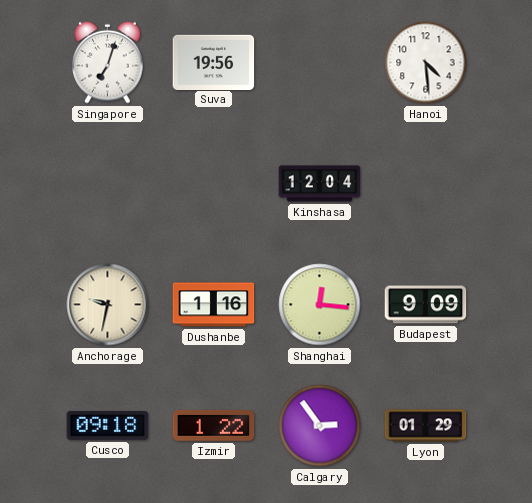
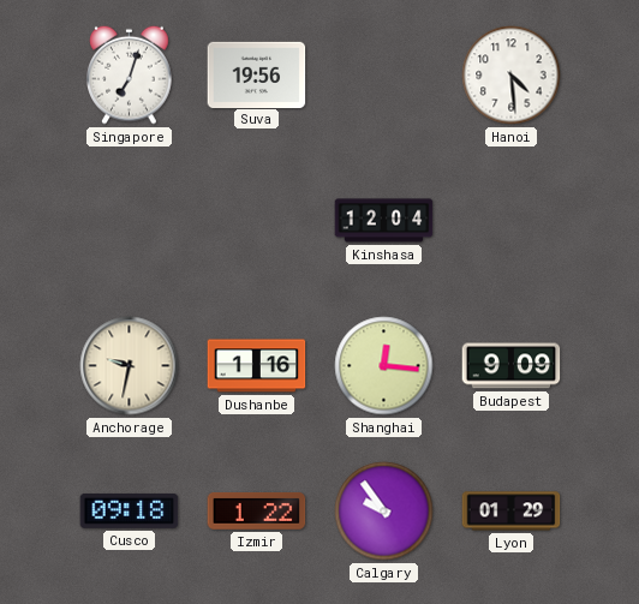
Calgary: 2:54 -> 9:54 (384, 512)
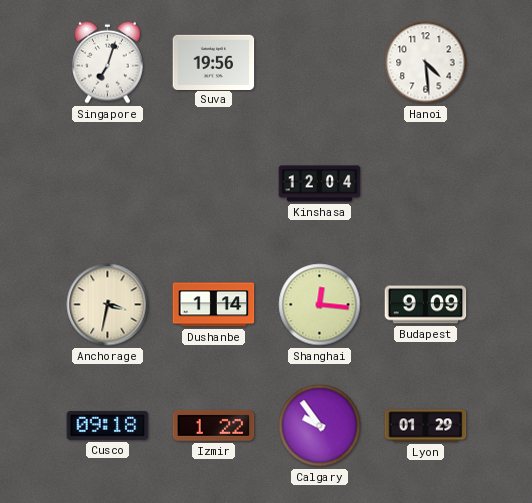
Anchorage: 9:32 -> 3:32 (108, 305)
Dushanbe: 1:16 -> 1:14 (214, 305)
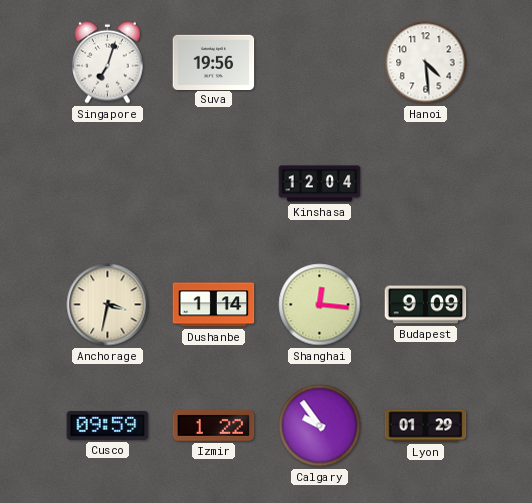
Cusco: 09:18 -> 09:59 (108, 425)
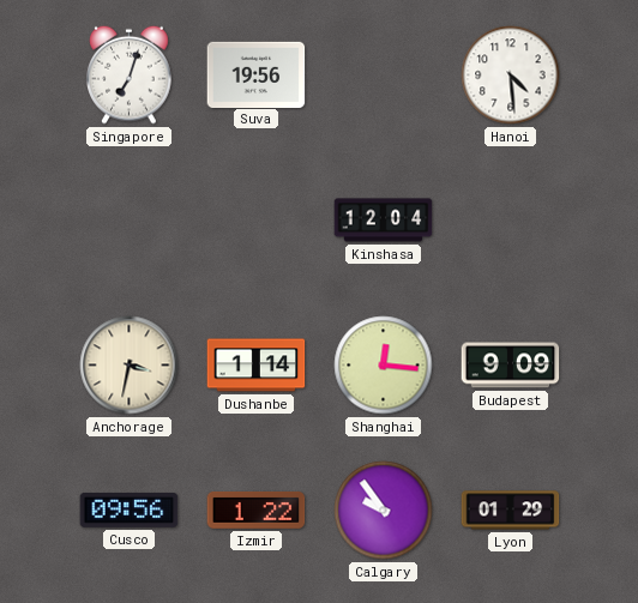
Cusco: 09:59 -> 09:56 (130, 509)
